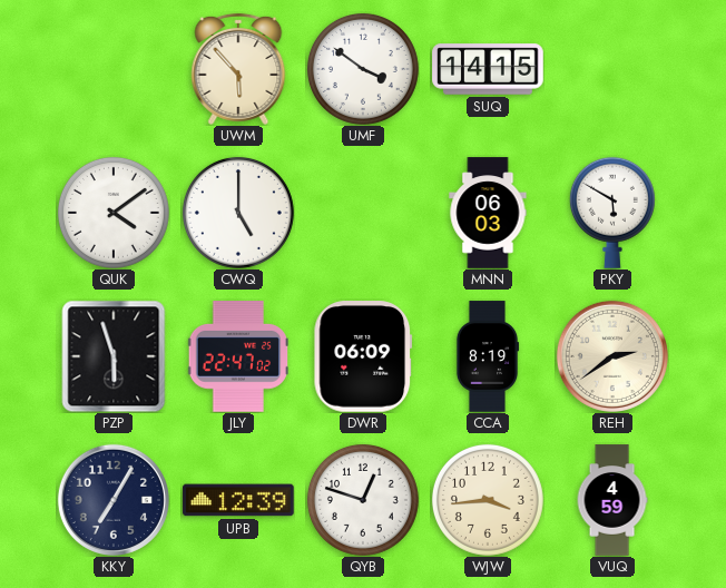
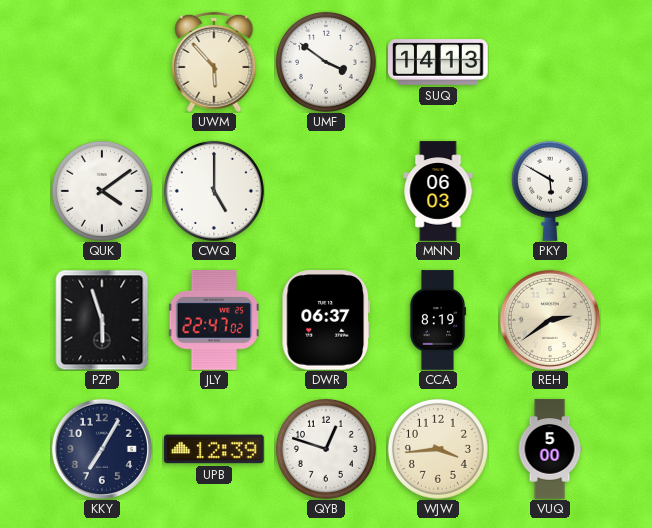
SUQ: 14:15 -> 14:13 (438, 62)
DWR: 06:09 -> 06:37 (326, 320)
VUQ: 4:59 -> 5:00 (550, 449)
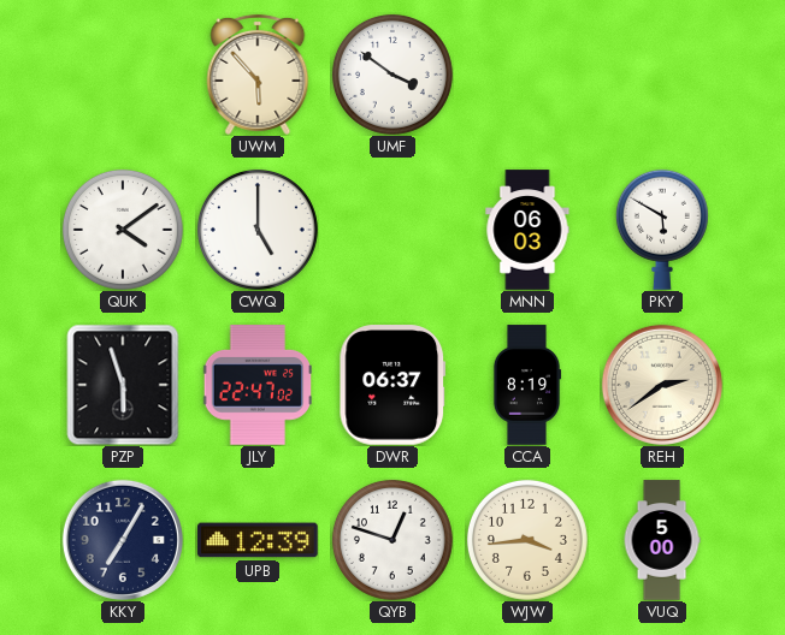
SUQ: 14:13 -> none (438, 62)
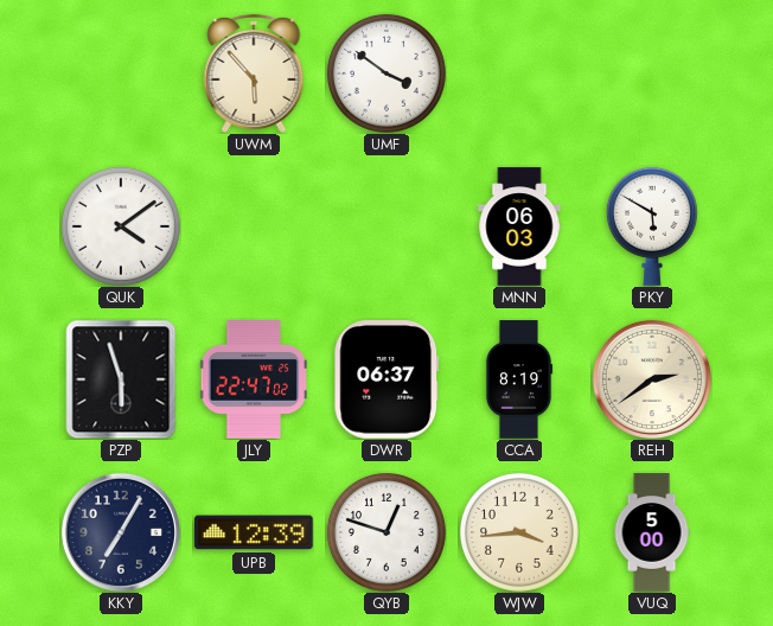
CWQ: 5:00 -> none (258, 230)
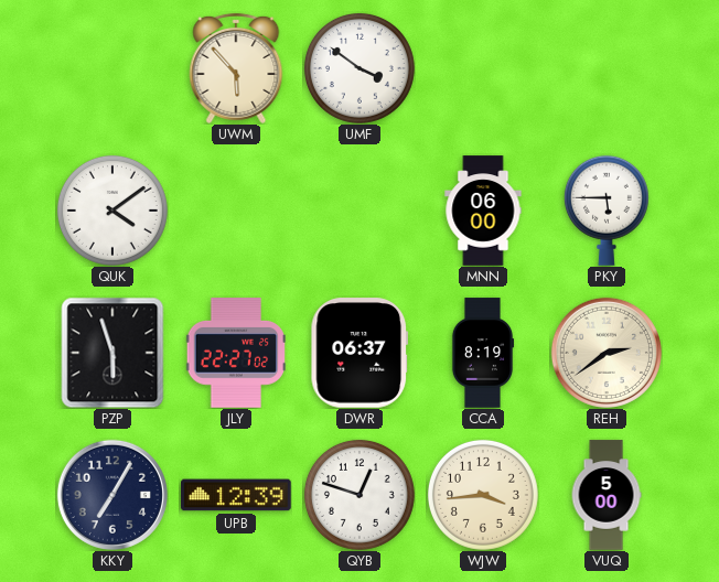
MNN: 06:03 -> 06:00 (483, 211)
PKY: 5:50 -> 5:45 (607, 211)
JLY: 22:47 -> 22:27 (235, 353)
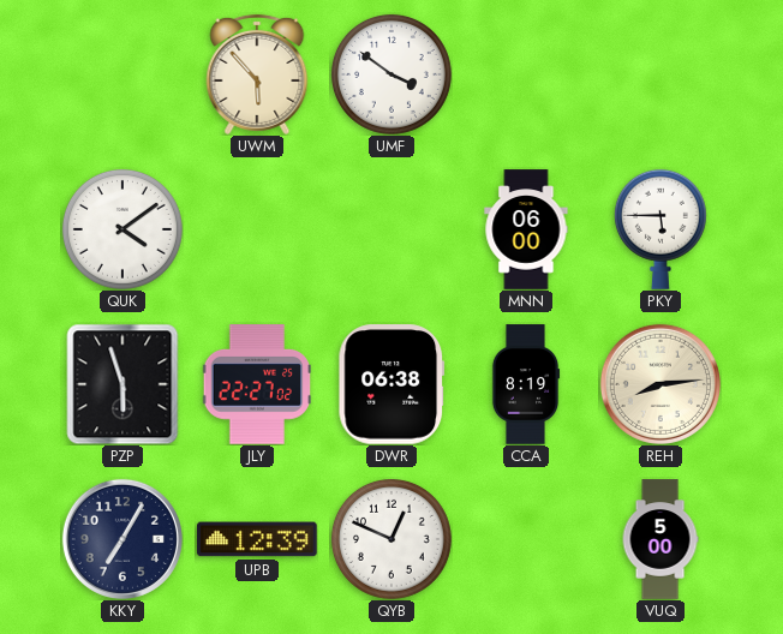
DWR: 06:37 -> 06:38 (391, 384)
REH: 2:39 -> 8:14 (661, 384)
QYB: 12:48 -> 12:49 (391, 539)
WJW: 3:44 -> none (483, 495)
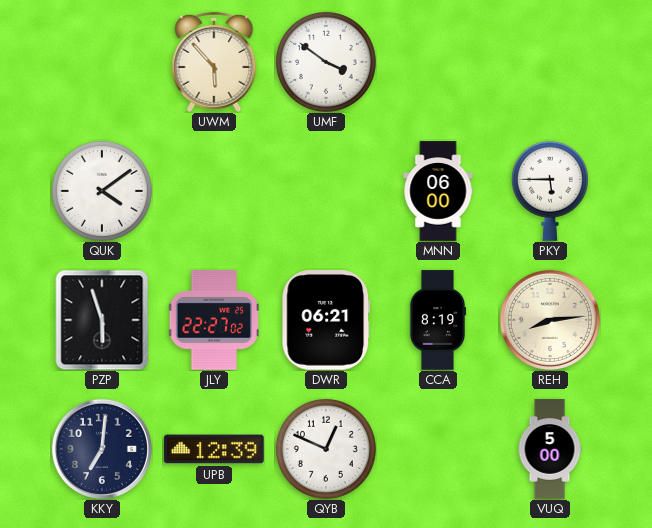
DWR: 06:38 -> 06:21 (326, 320)
KKY: 7:05 -> 7:01 (102, 449)
